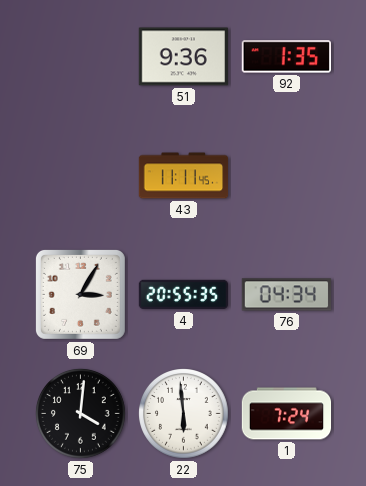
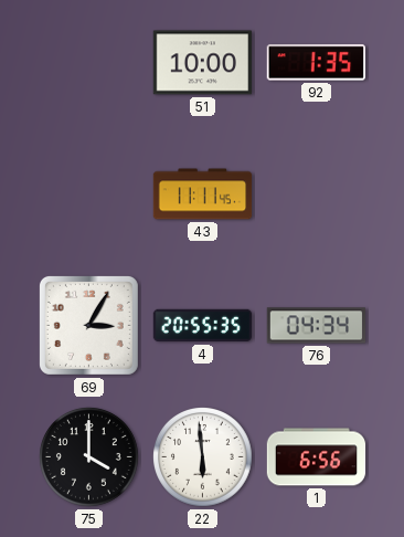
51: 9:36 -> 10:00 (202, 63)
75: 4:01 -> 4:00 (89, 457)
1: 7:24 -> 6:56 (317, 457)
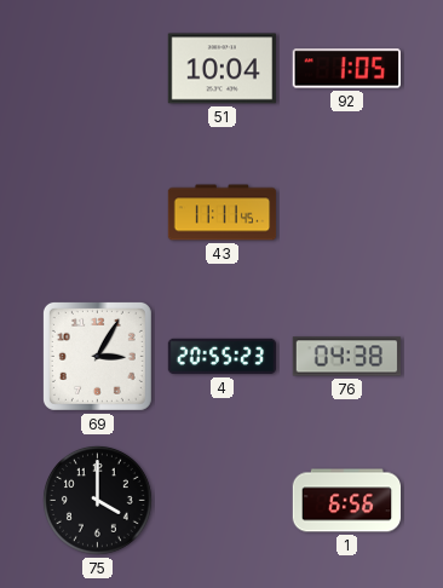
51: 10:00 -> 10:04 (221, 69)
92: 1:35 -> 1:05 (346, 69)
4: 20:55:35 -> 20:55:23 (223, 357)
76: 04:34 -> 04:38 (347, 357)
22: 5:59 -> none (203, 457)
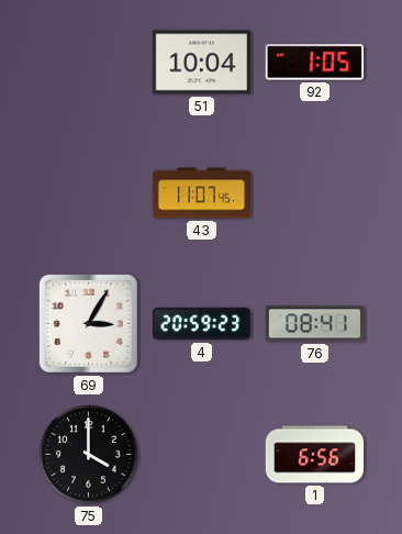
43: 11:11 -> 11:07 (202, 193)
4: 20:55 -> 20:59 (202, 324)
76: 04:38 -> 08:41 (315, 324)
